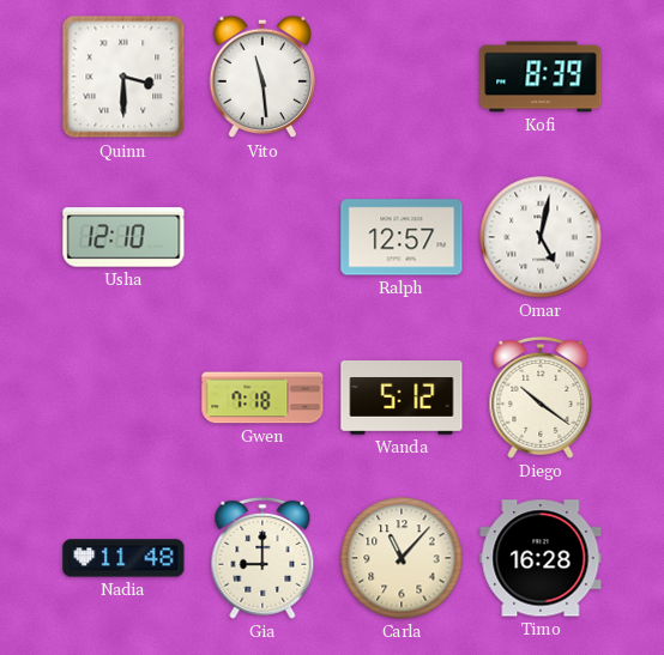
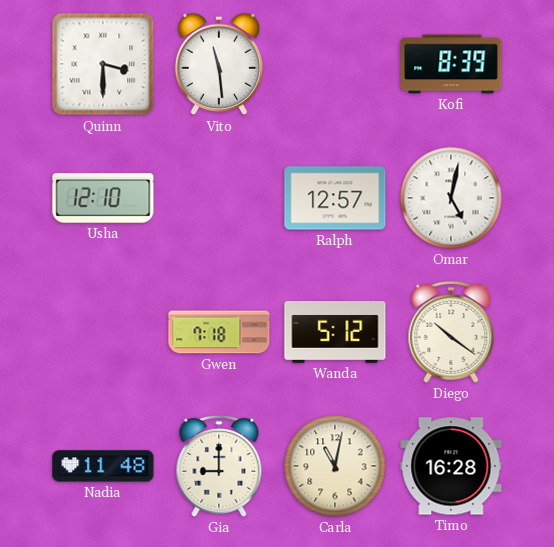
Carla: 11:07 -> 11:02 (335, 466)
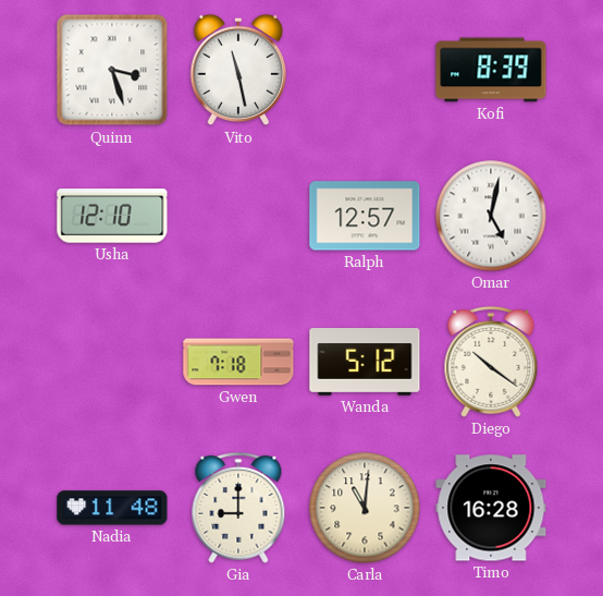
Quinn: 3:30 -> 3:27 (112, 70)
Vito: 11:29 -> 11:28 (238, 70)
Carla: 11:02 -> 11:01 (365, 508)
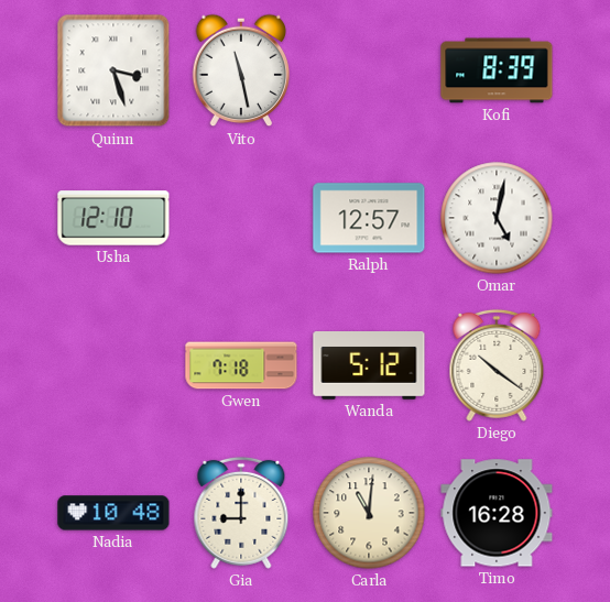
Nadia: 11:48 -> 10:48 (113, 513)
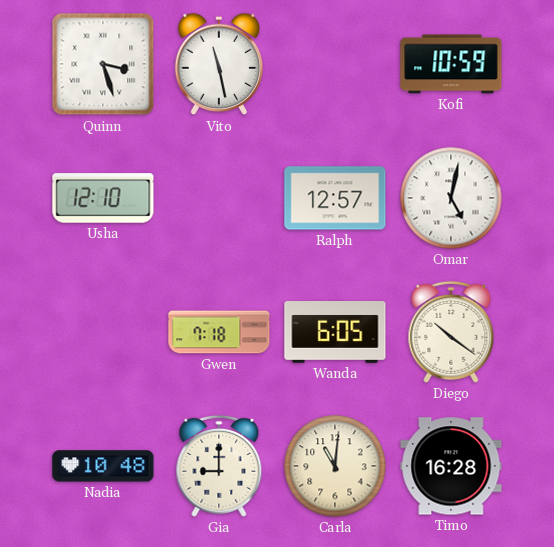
Kofi: 8:39 -> 10:59 (451, 64)
Wanda: 5:12 -> 6:05 (335, 333)
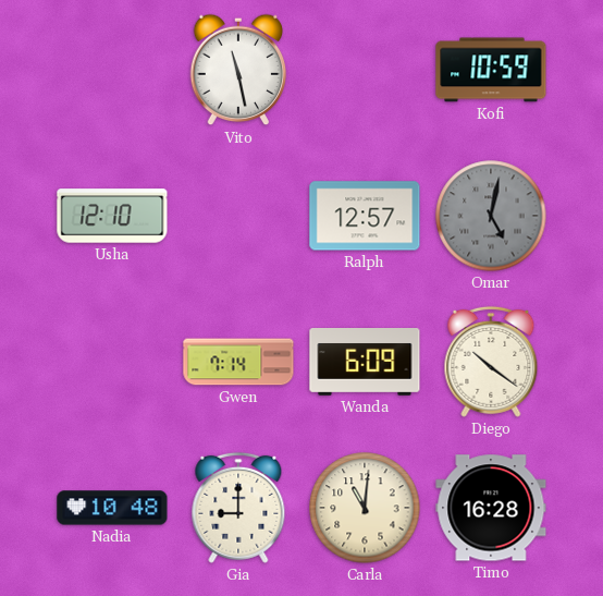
Quinn: 3:27 -> none (103, 64)
Omar dial: white -> grey (491, 216)
Gwen: 7:18 -> 7:14 (238, 362)
Wanda: 6:05 -> 6:09 (365, 363)
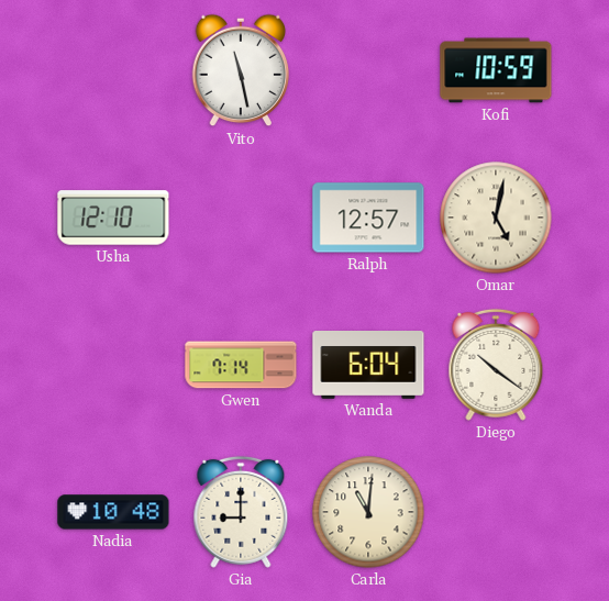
Omar dial: grey -> cream (496, 218)
Wanda: 6:09 -> 6:04 (368, 366)
Timo: 16:28 -> none (491, 508)
